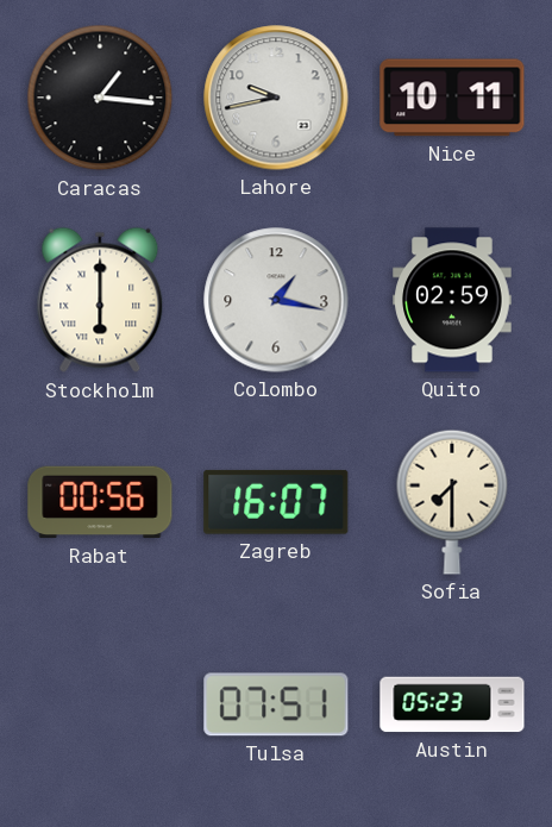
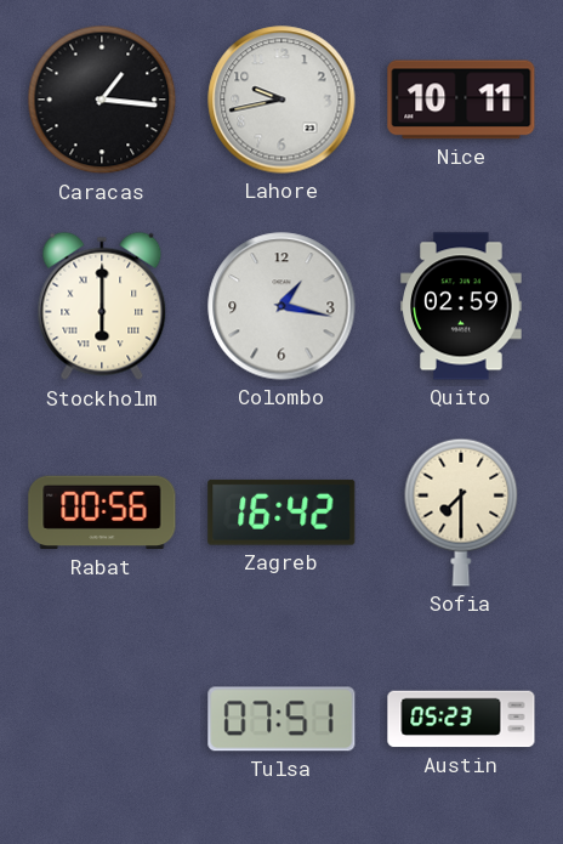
Zagreb: 16:07 -> 16:42 (281, 512)
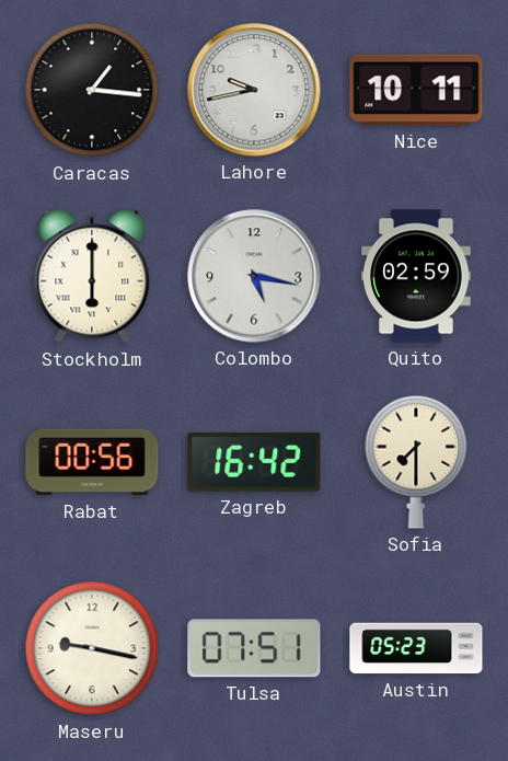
Colombo: 1:17 -> 5:17 (254, 276)
Maseru: none -> 9:17 (92, 648)
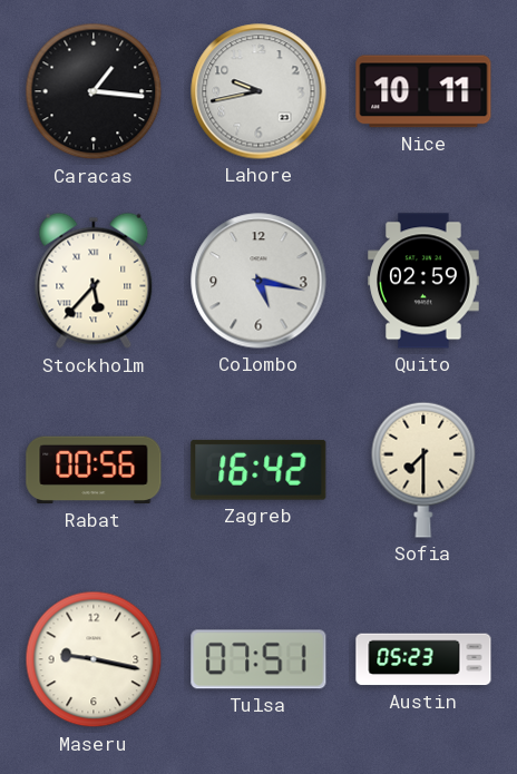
Stockholm: 6:00 -> 5:37 (94, 281)
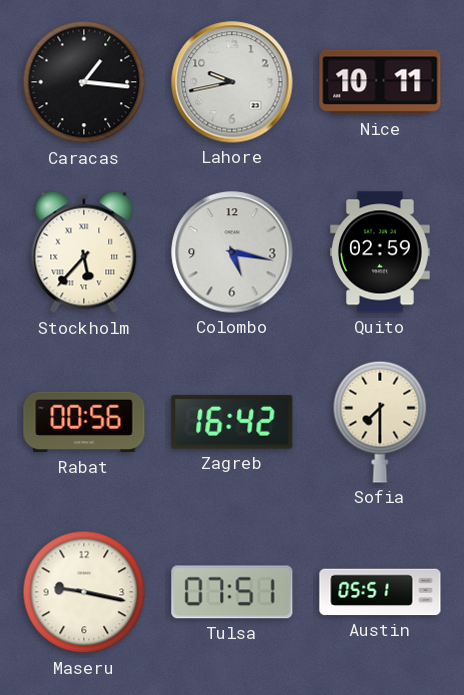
Austin: 05:23 -> 05:51 (380, 592)
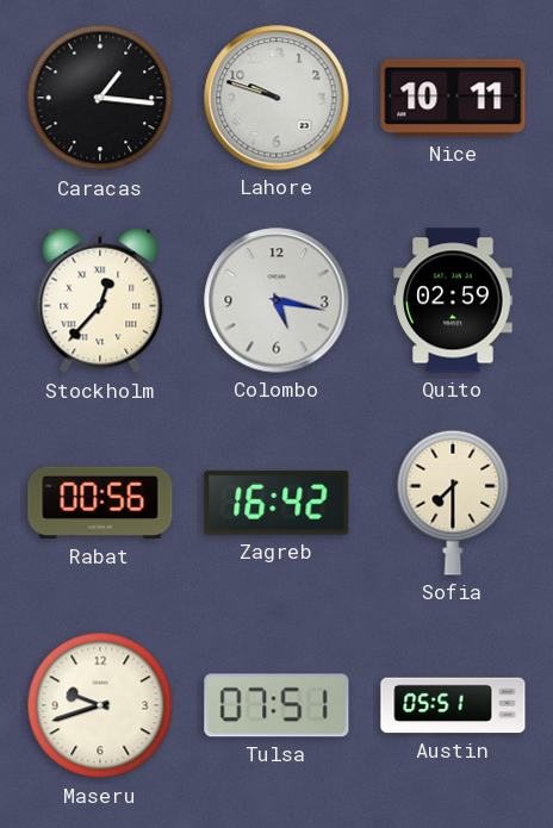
Lahore: 9:43 -> 9:48 (276, 98)
Stockholm: 5:37 -> 12:37 (100, 300)
Maseru: 9:17 -> 9:42 (100, 705)
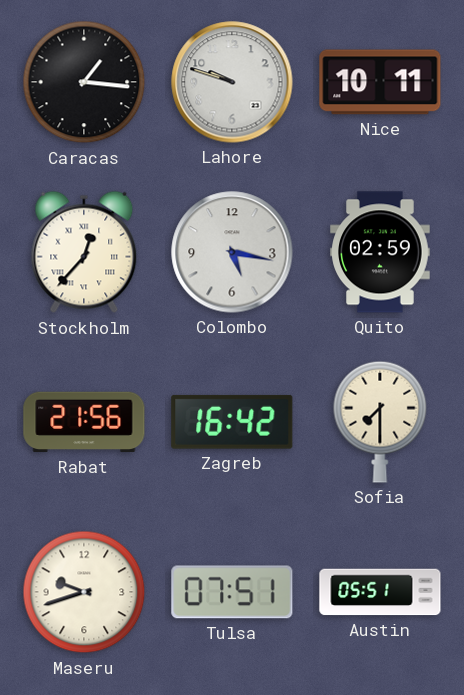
Rabat: 00:56 -> 21:56 (84, 422)
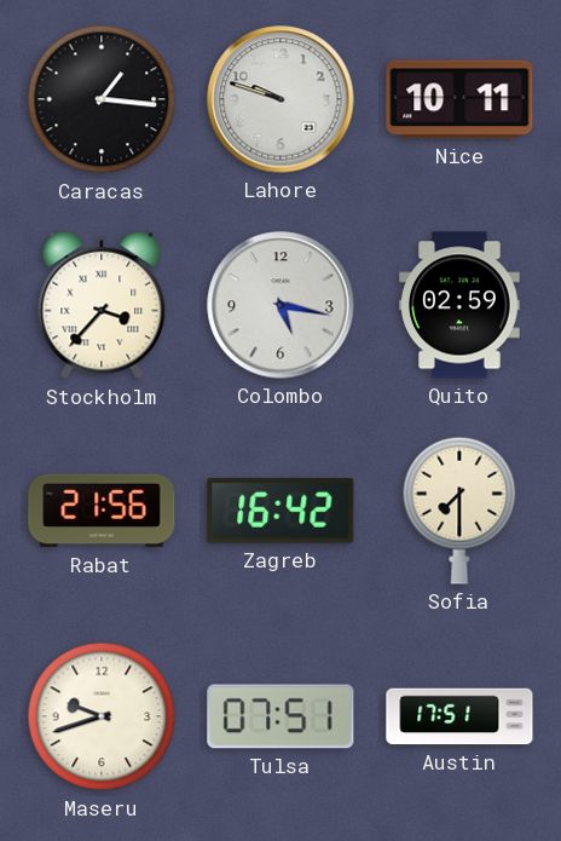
Stockholm: 12:37 -> 3:37 (102, 305)
Austin: 05:51 -> 17:51 (459, 716)
